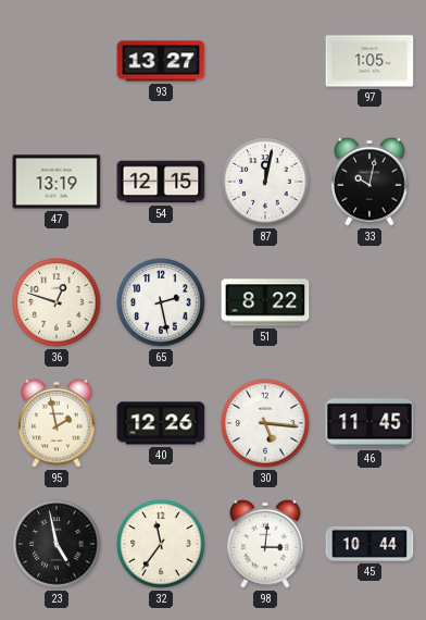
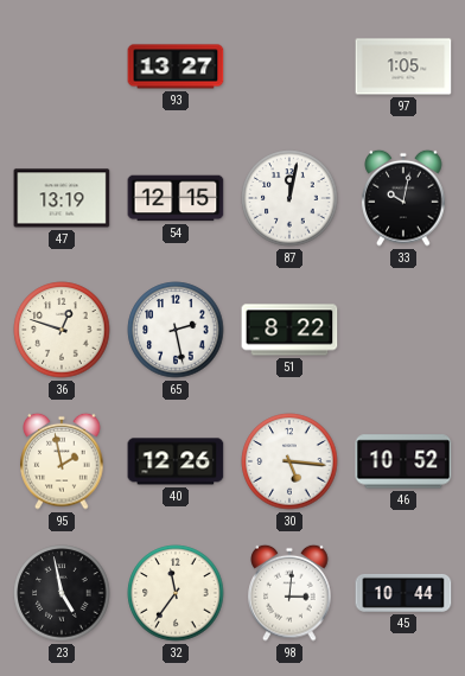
46: 11:45 -> 10:52 (403, 461)
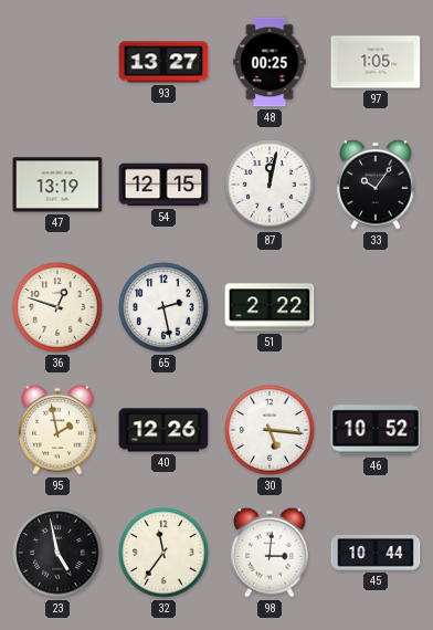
48: none -> 00:25 (270, 62)
33: 10:02 -> 10:06 (376, 185)
51: 8:22 -> 2:22 (270, 307)
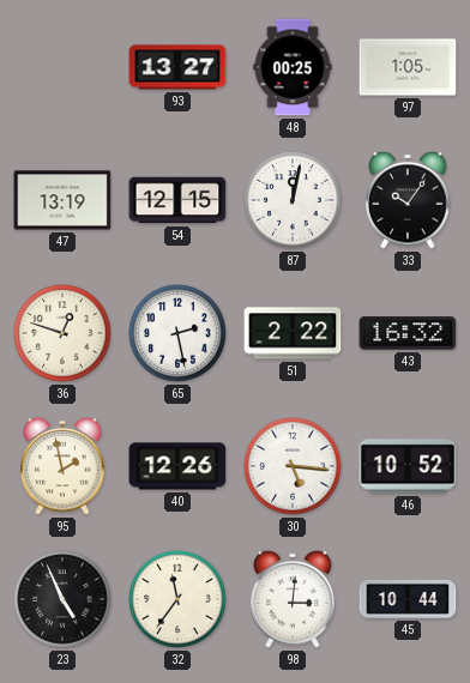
43: none -> 16:32 (408, 333)
23: 4:58 -> 4:56 (62, 599)
